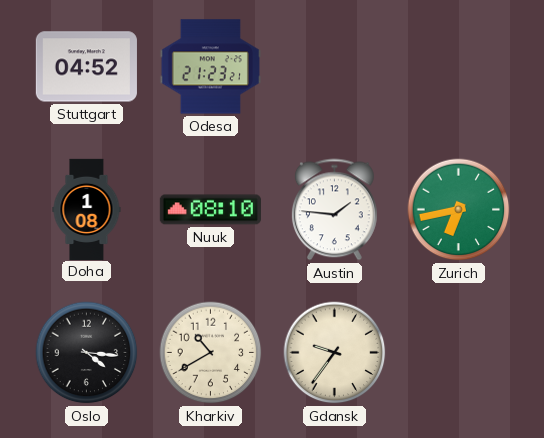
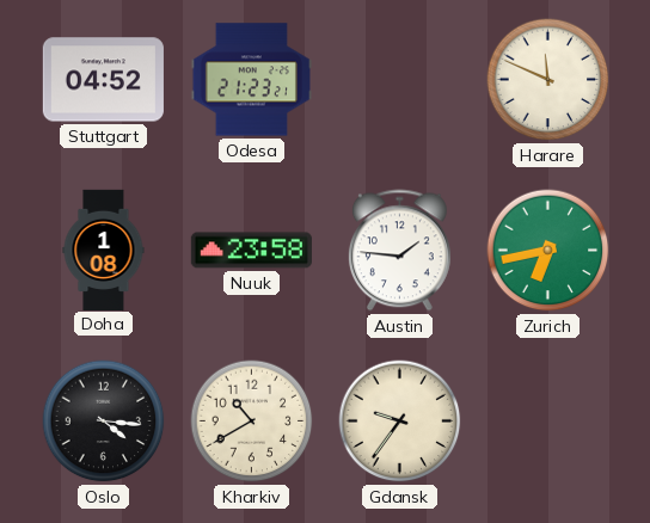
Harare: none -> 11:49 (548, 80)
Nuuk: 08:10 -> 23:58 (251, 251)
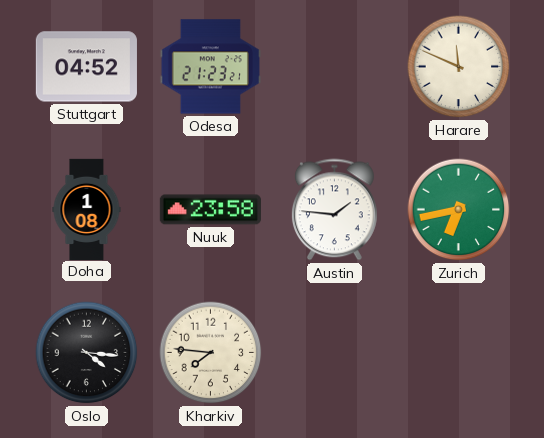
Kharkiv: 10:40 -> 7:46 (211, 353)
Gdansk: 9:36 -> none (400, 422)
